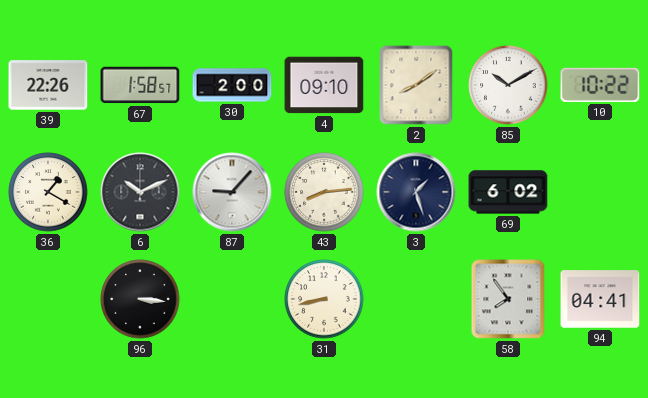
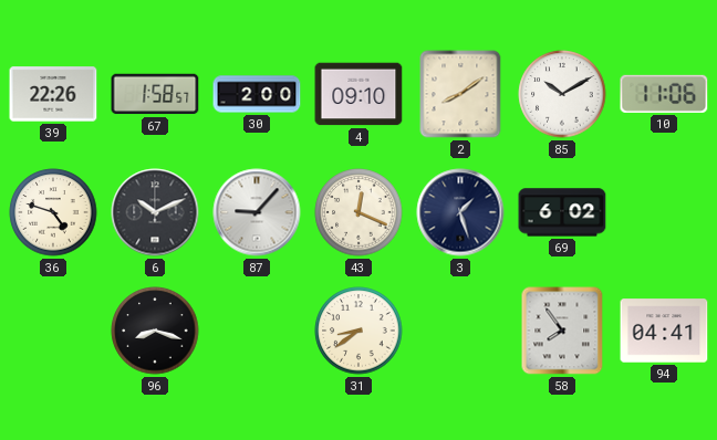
10: 10:22 -> 11:06 (664, 94)
36: 1:20 -> 4:48 (53, 212)
43: 8:14 -> 12:19 (358, 212)
96: 3:16 -> 8:18 (155, 331)
31: 8:43 -> 8:39 (358, 331)
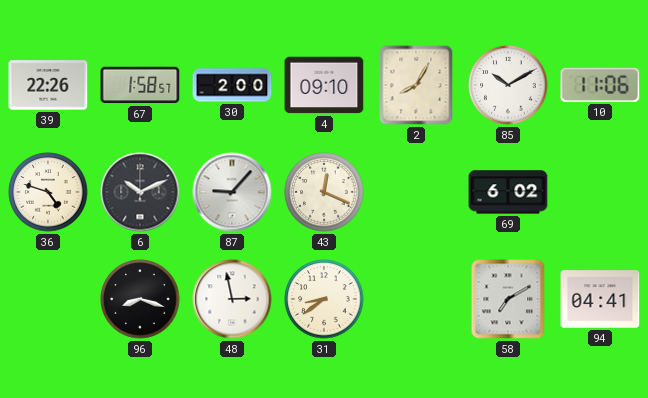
2: 8:09 -> 8:05 (416, 85)
3: 1:27 -> none (460, 212)
48: none -> 2:58 (232, 299)
58: 7:54 -> 7:10 (508, 299)
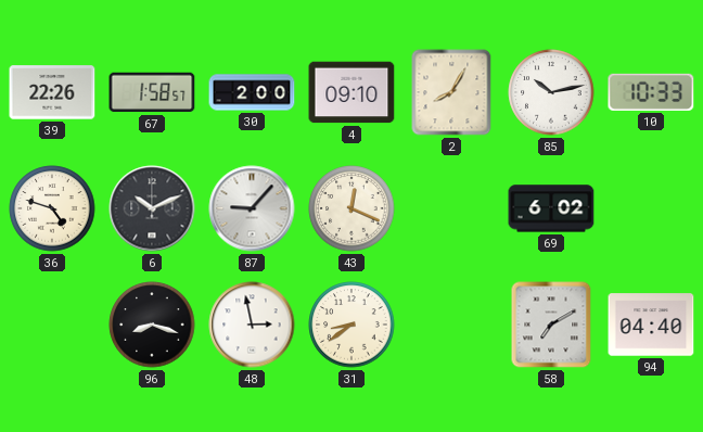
85: 10:10 -> 10:13 (551, 92)
10: 11:06 -> 10:33 (651, 92)
94: 04:41 -> 04:40 (651, 325)
